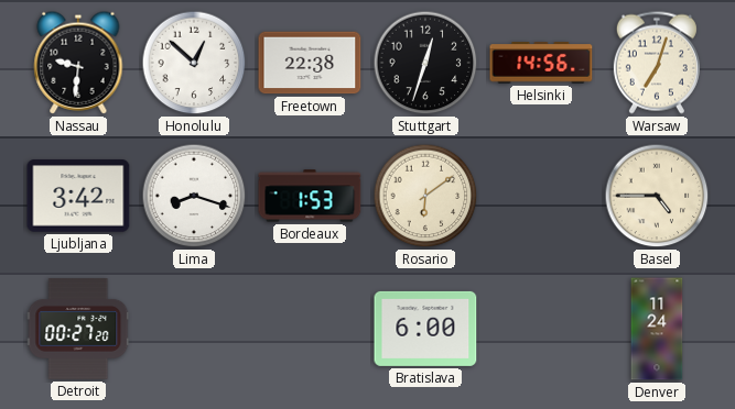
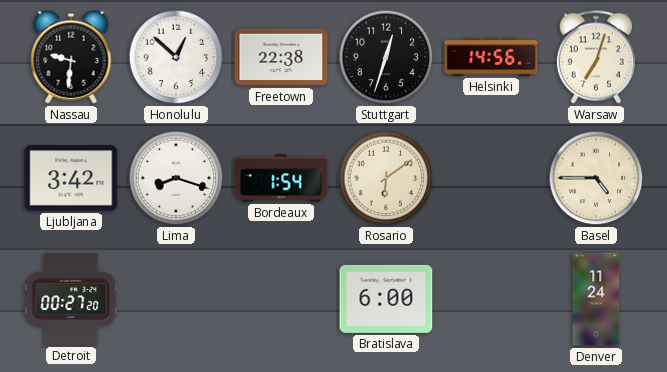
Bordeaux: 1:53 -> 1:54 (281, 178)
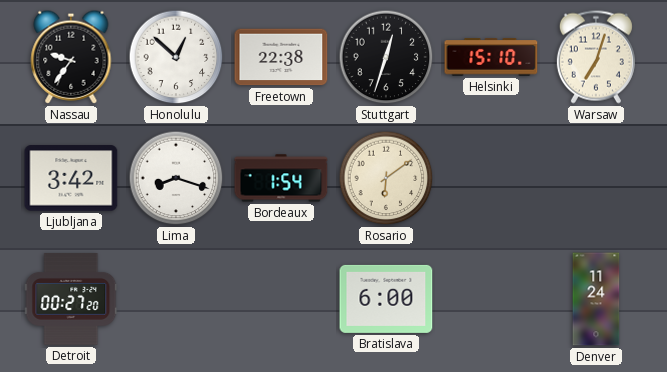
Nassau: 9:31 -> 9:36 (71, 57)
Helsinki: 14:56 -> 15:10 (491, 57)
Basel: 4:45 -> none (596, 178)
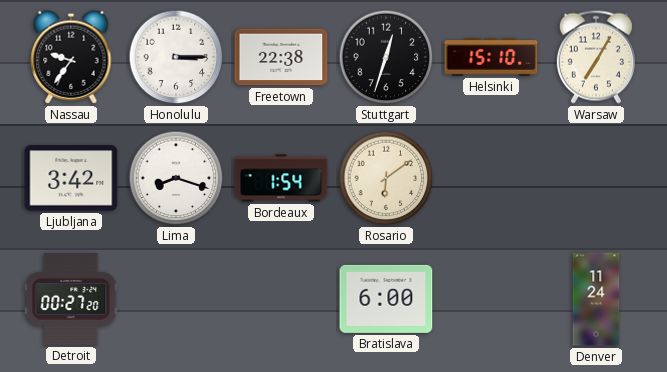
Honolulu: 12:52 -> 3:15 (176, 57)
Warsaw: 7:03 -> 7:05 (596, 57)
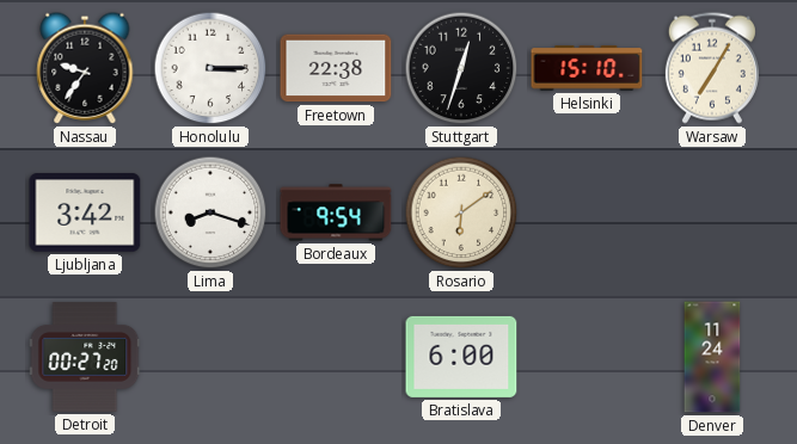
Bordeaux: 1:54 -> 9:54 (336, 212)
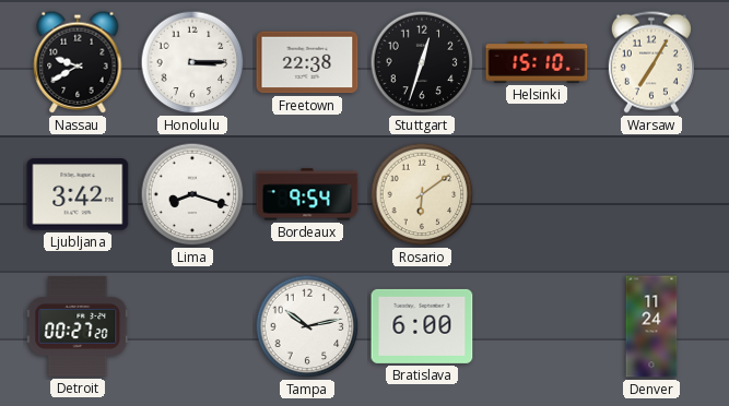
Nassau: 9:36 -> 9:40 (78, 62)
Tampa: none -> 10:13 (307, 326)
